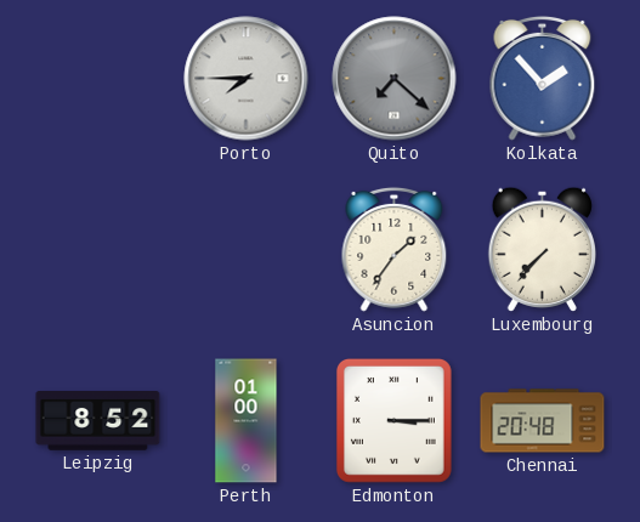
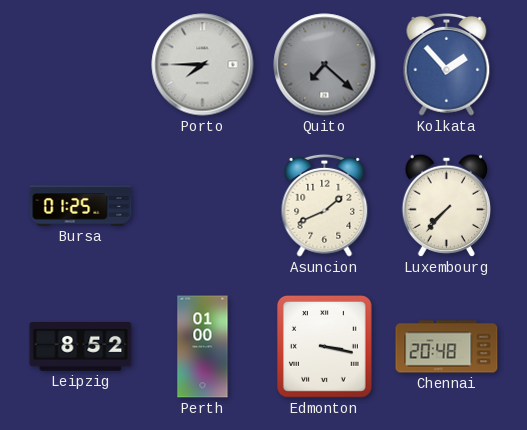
Bursa: none -> 01:25 (81, 206)
Asuncion: 1:36 -> 1:41 (325, 205)
Edmonton: 3:15 -> 3:17 (324, 347)
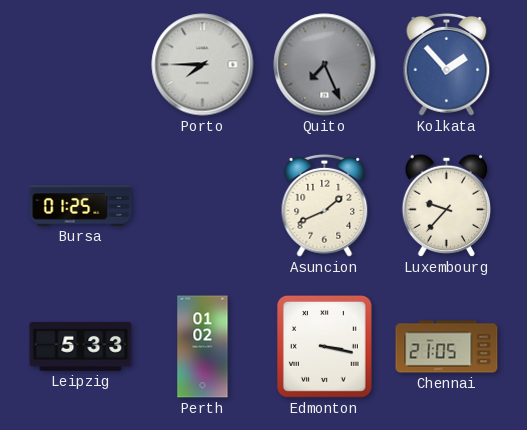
Quito: 7:22 -> 7:26 (325, 65)
Luxembourg: 7:37 -> 9:37 (446, 205)
Leipzig: 8:52 -> 5:33 (81, 347)
Perth: 01:00 -> 01:02 (203, 347)
Chennai: 20:48 -> 21:05 (447, 347)
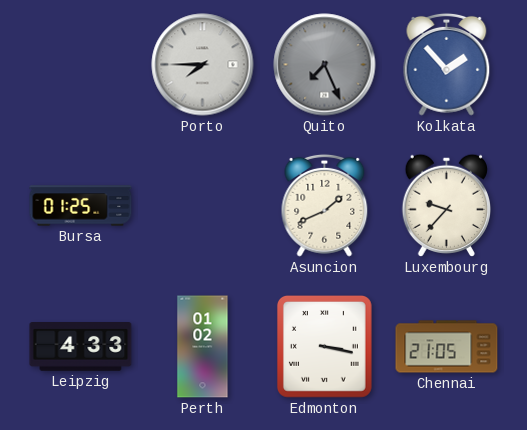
Leipzig: 5:33 -> 4:33 (81, 347)
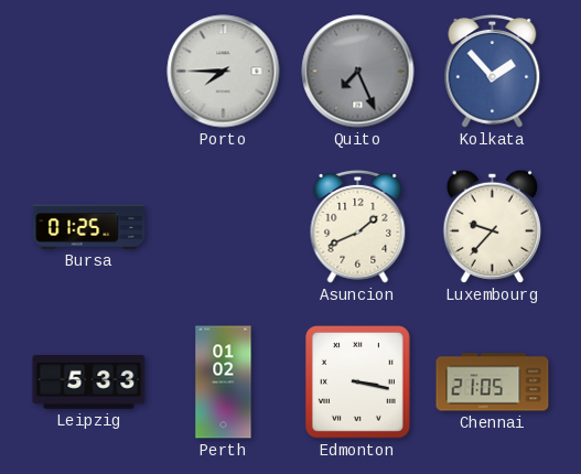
Leipzig: 4:33 -> 5:33 (89, 383)
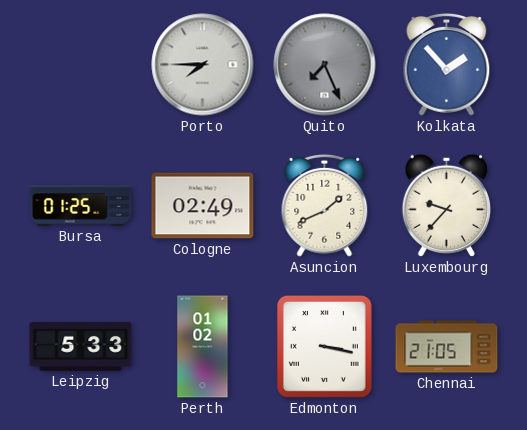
Cologne: none -> 02:49 (203, 206)
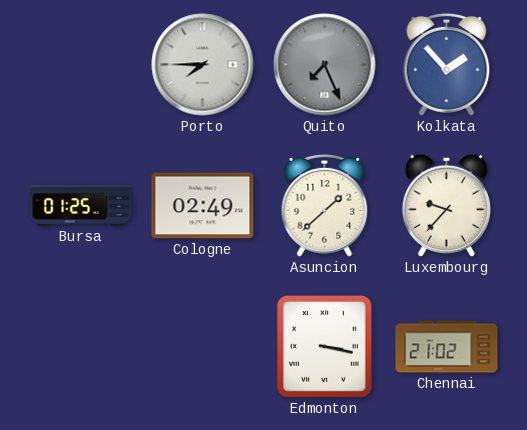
Asuncion: 1:41 -> 1:38 (325, 205)
Leipzig: 5:33 -> none (81, 347)
Perth: 01:02 -> none (203, 347)
Chennai: 21:05 -> 21:02 (447, 347)
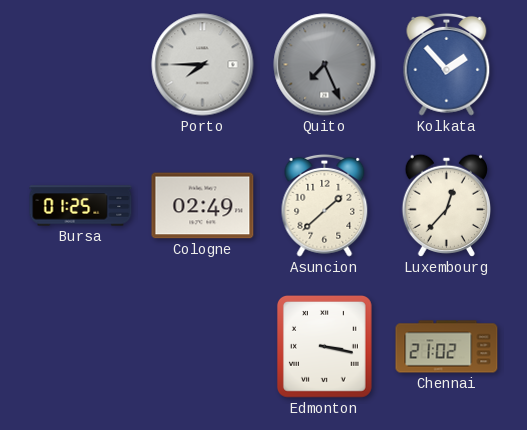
Luxembourg: 9:37 -> 12:37 (446, 205)
